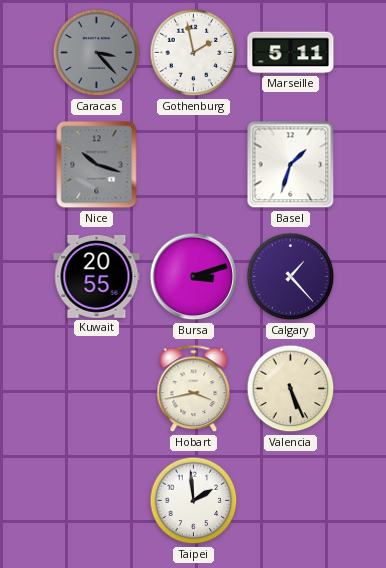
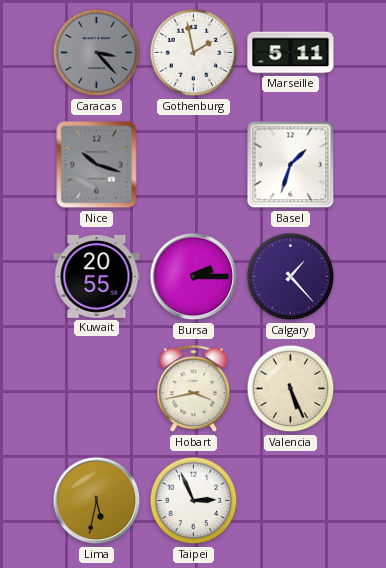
Bursa: 3:12 -> 2:15 (194, 277)
Lima: none -> 5:32 (97, 501)
Taipei: 1:59 -> 2:56 (194, 501)
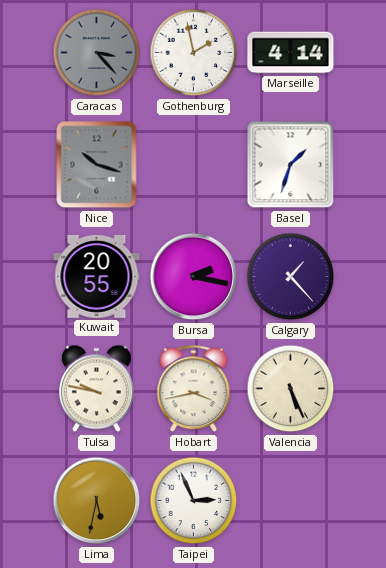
Marseille: 5:11 -> 4:14 (291, 53)
Bursa: 2:15 -> 2:17 (194, 277)
Tulsa: none -> 9:47 (96, 389)
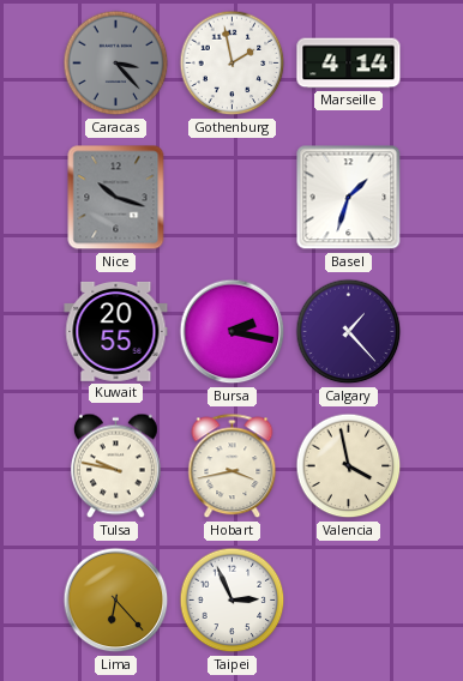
Valencia: 5:26 -> 3:58 (349, 466)
Lima: 5:32 -> 6:23 (116, 601)
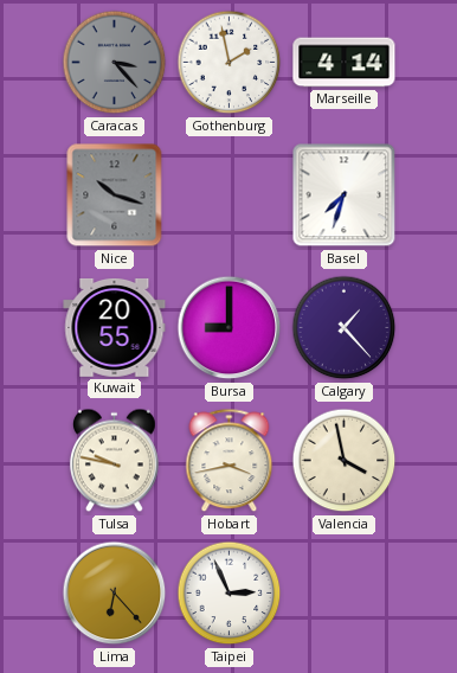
Basel: 1:33 -> 7:33 (345, 196)
Bursa: 2:17 -> 9:00 (230, 328)
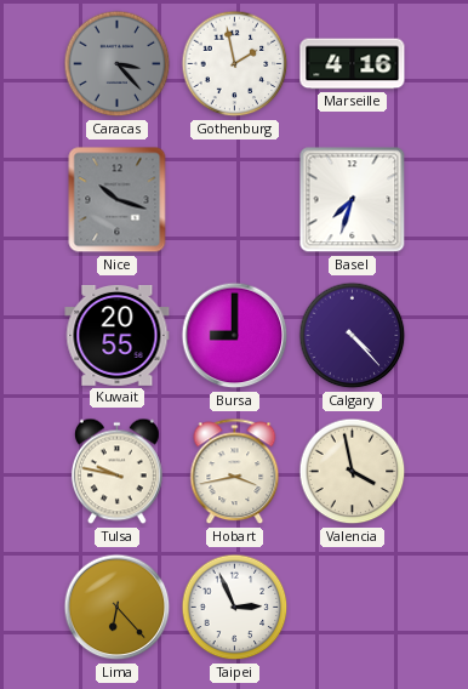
Marseille: 4:14 -> 4:16 (353, 64)
Calgary: 1:23 -> 4:23 (353, 336)
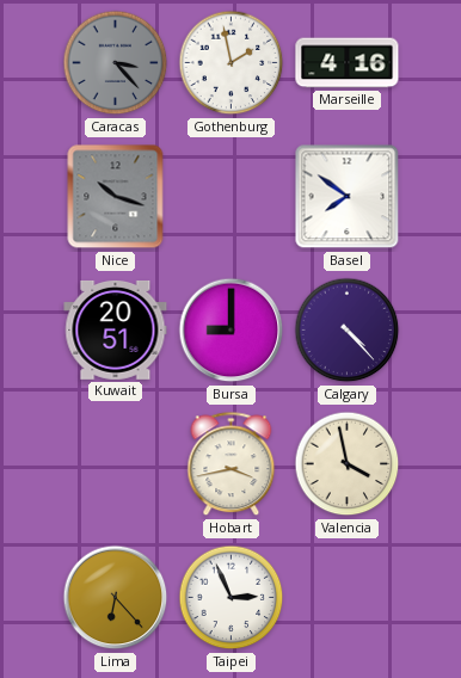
Basel: 7:33 -> 7:51 (348, 197)
Kuwait: 20:55 -> 20:51 (116, 329)
Tulsa: 9:47 -> none (116, 472)
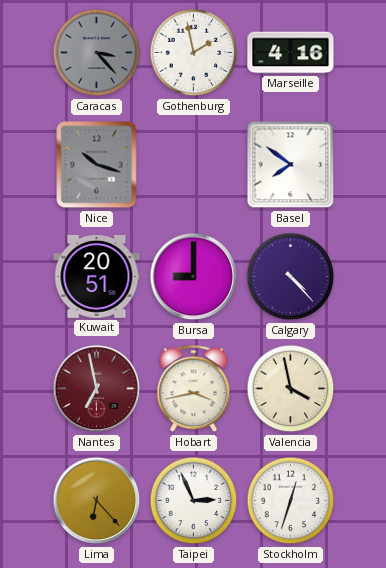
Nantes: none -> 6:58 (97, 389)
Stockholm: none -> 12:33 (291, 501)
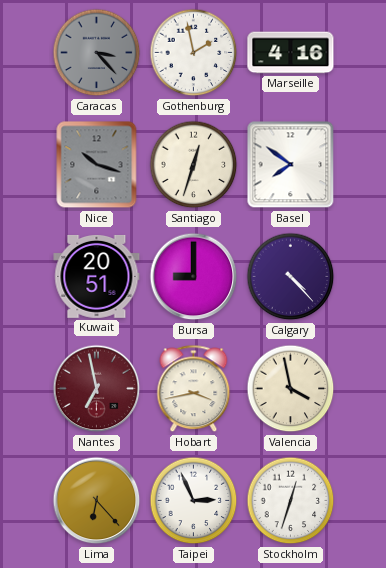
Santiago: none -> 12:33 (194, 165)
